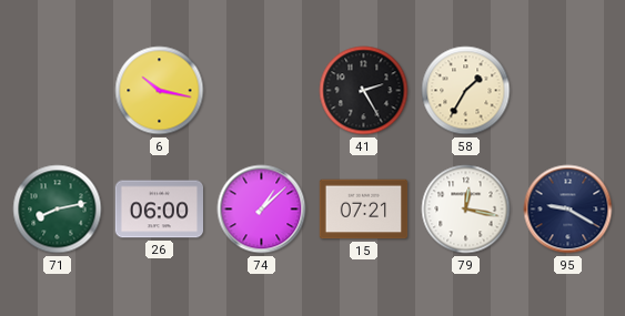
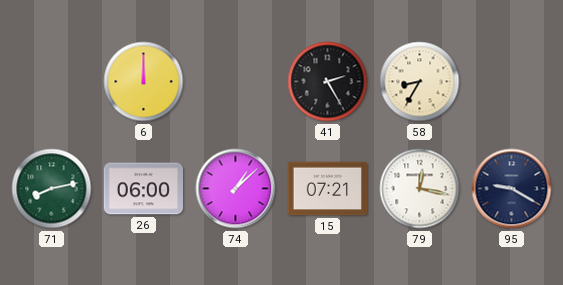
6: 10:17 -> 12:00 (144, 82)
58: 1:35 -> 8:35 (420, 82)
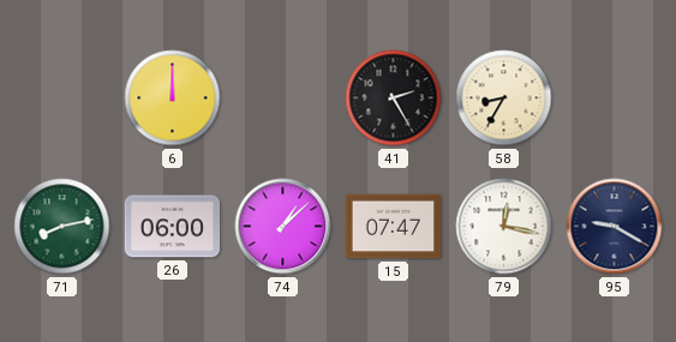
15: 07:21 -> 07:47 (394, 227)
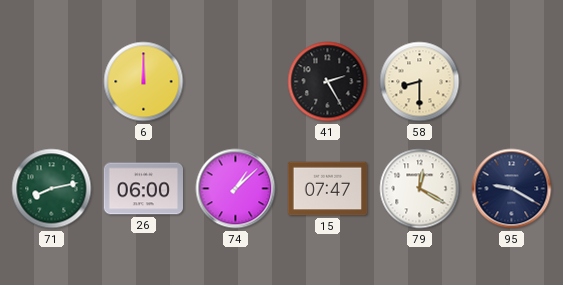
58: 8:35 -> 8:30 (420, 82)
79: 12:17 -> 12:20 (420, 189)
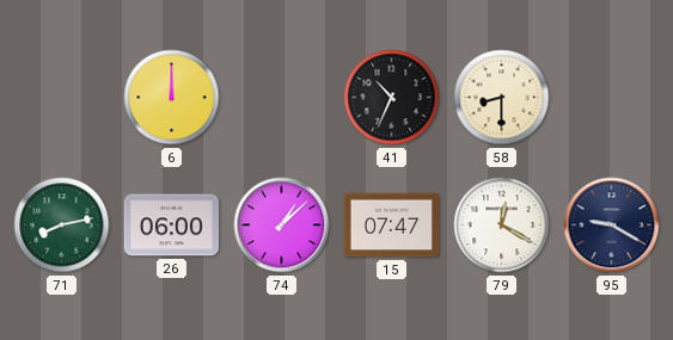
41: 2:25 -> 10:34 (392, 98)
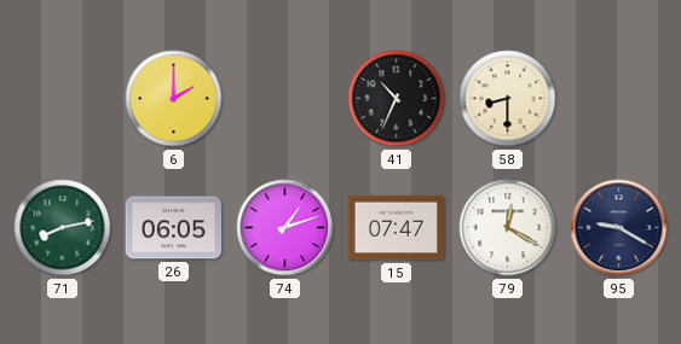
6: 12:00 -> 2:00 (174, 99)
26: 06:00 -> 06:05 (174, 228)
74: 1:08 -> 1:12 (285, 228)
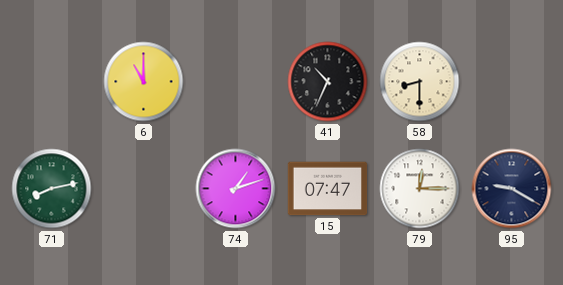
6: 2:00 -> 11:00 (144, 82)
26: 06:05 -> none (174, 228)
79: 12:20 -> 12:15 (420, 189)
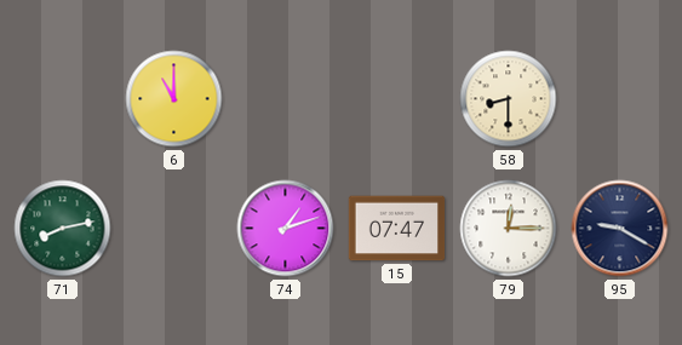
41: 10:34 -> none (328, 82)
